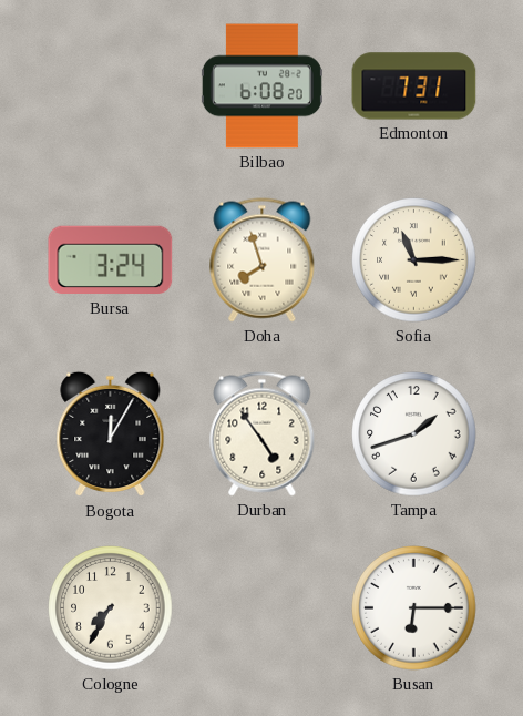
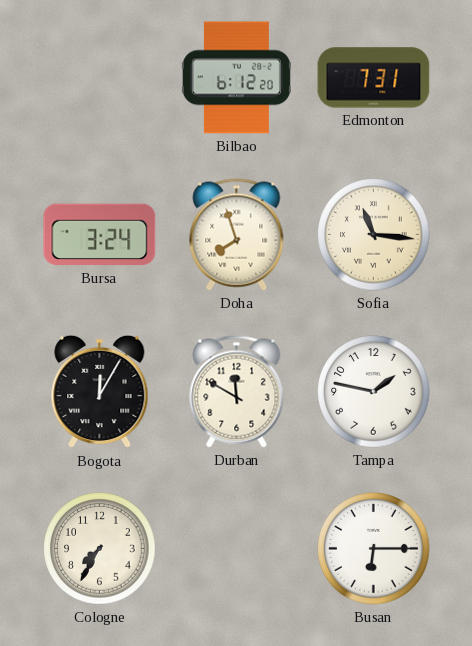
Bilbao: 6:08 -> 6:12 (236, 78)
Sofia: 11:15 -> 11:16 (374, 235)
Durban: 4:54 -> 11:50 (237, 392)
Tampa: 1:42 -> 1:47 (374, 392)
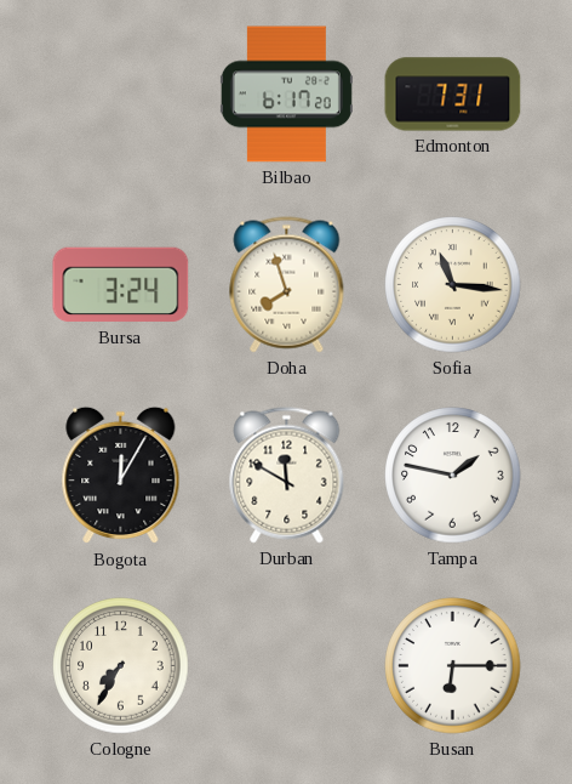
Bilbao: 6:12 -> 6:17 (286, 95)
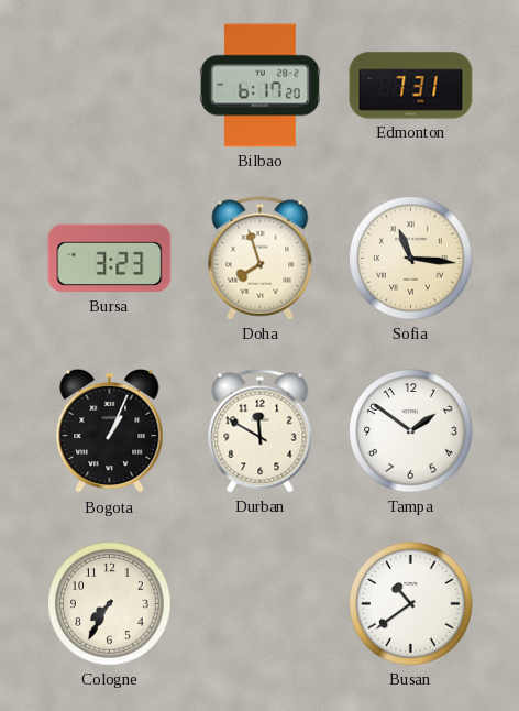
Bursa: 3:24 -> 3:23 (110, 259)
Bogota: 12:05 -> 1:04 (110, 431)
Tampa: 1:47 -> 1:51 (411, 431)
Busan: 6:15 -> 10:39 (411, 604)
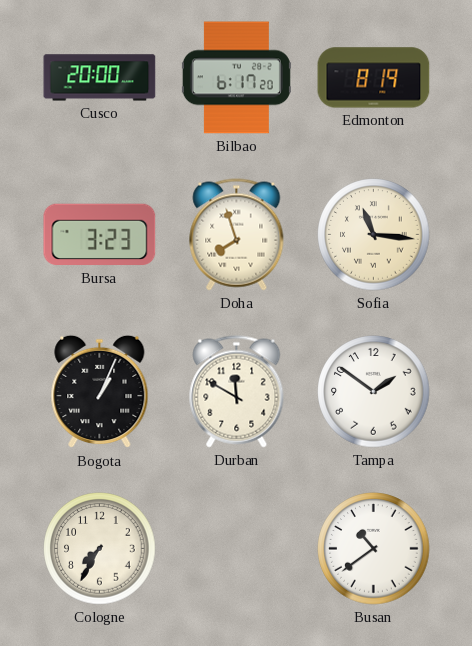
Cusco: none -> 20:00 (100, 78)
Edmonton: 7:31 -> 8:19 (374, 78)
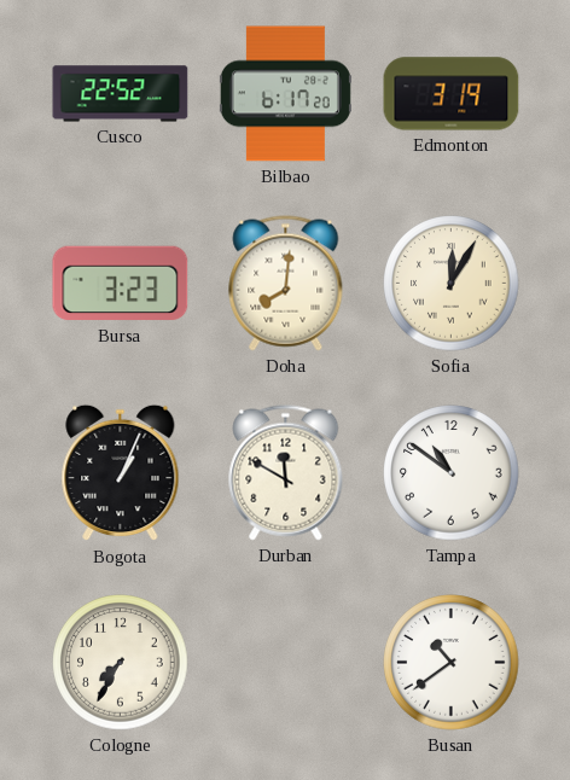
Cusco: 20:00 -> 22:52 (121, 94)
Edmonton: 8:19 -> 3:19 (452, 94)
Doha: 7:57 -> 8:01 (286, 284)
Sofia: 11:16 -> 12:05 (452, 284)
Tampa: 1:51 -> 10:51 (452, 473)
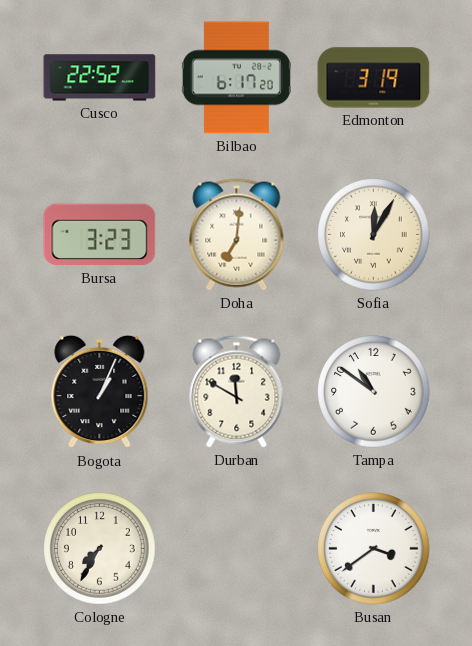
Doha: 8:01 -> 7:01 (237, 235)
Busan: 10:39 -> 3:39 (374, 549)
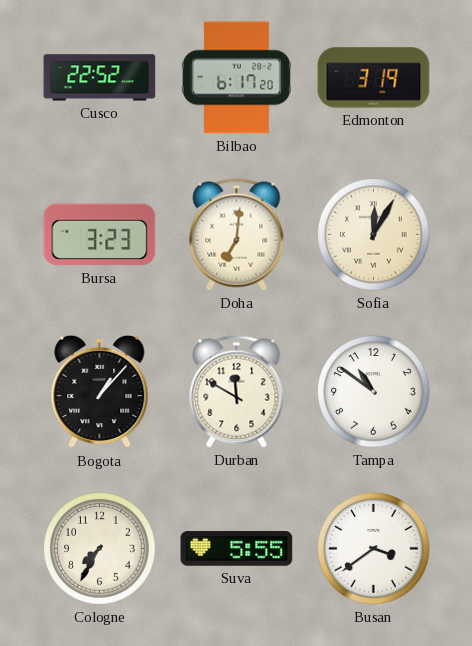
Bogota: 1:04 -> 1:07 (100, 392)
Suva: none -> 5:55 (237, 549)
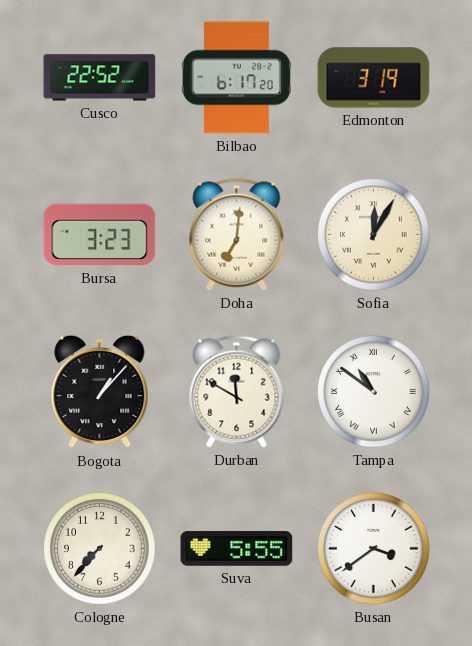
Tampa numerals: Arabic -> Roman (374, 392)
Cologne: 7:35 -> 7:37 (100, 549)
